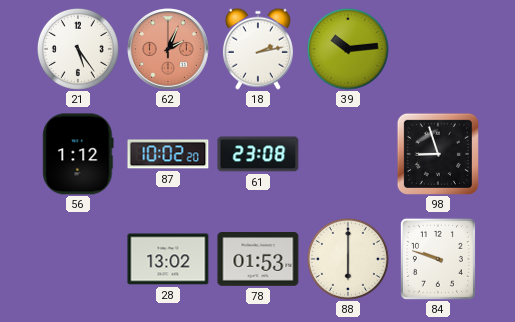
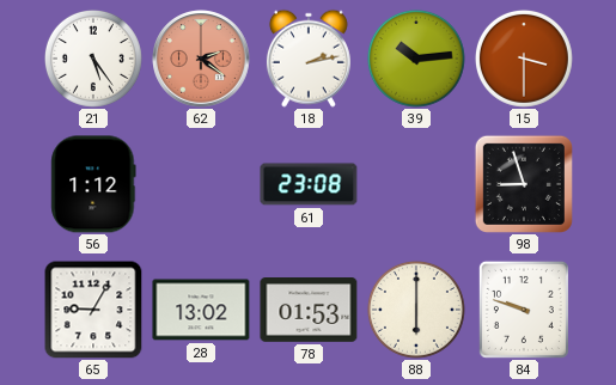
62: 2:04 -> 2:21 (201, 59)
15: none -> 3:30 (524, 59)
87: 10:02 -> none (168, 154)
65: none -> 9:05 (93, 310)
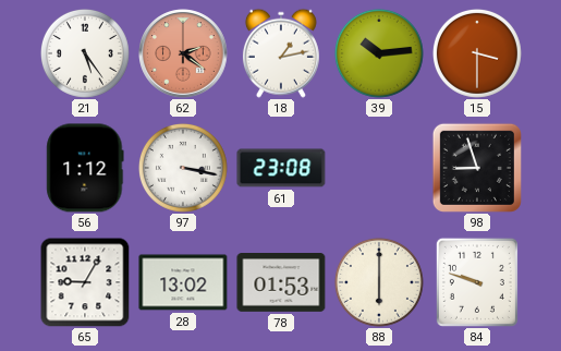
18: 2:13 -> 1:13 (281, 53)
97: none -> 3:17 (183, 168)
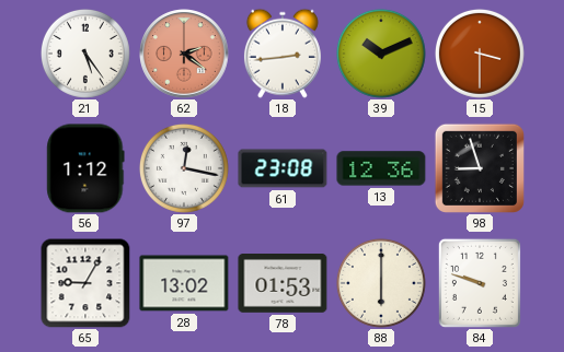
18: 1:13 -> 2:44 (283, 54)
39: 10:14 -> 10:11 (381, 54)
97: 3:17 -> 12:17 (184, 168)
13: none -> 12:36 (381, 168)
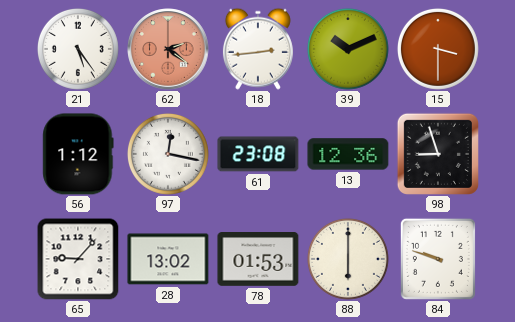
65: 9:05 -> 9:07 (78, 259)
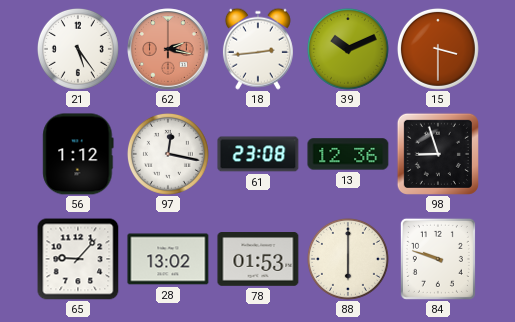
62: 2:21 -> 2:17 (168, 49)
